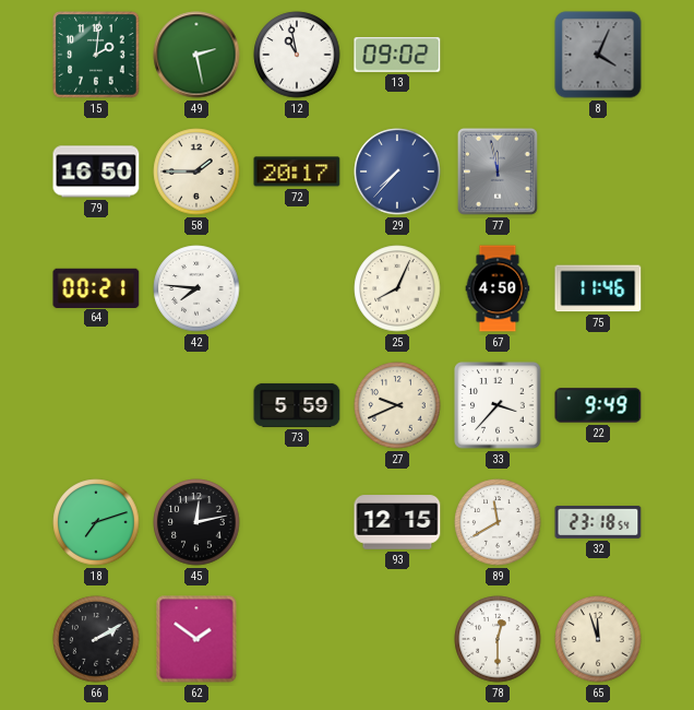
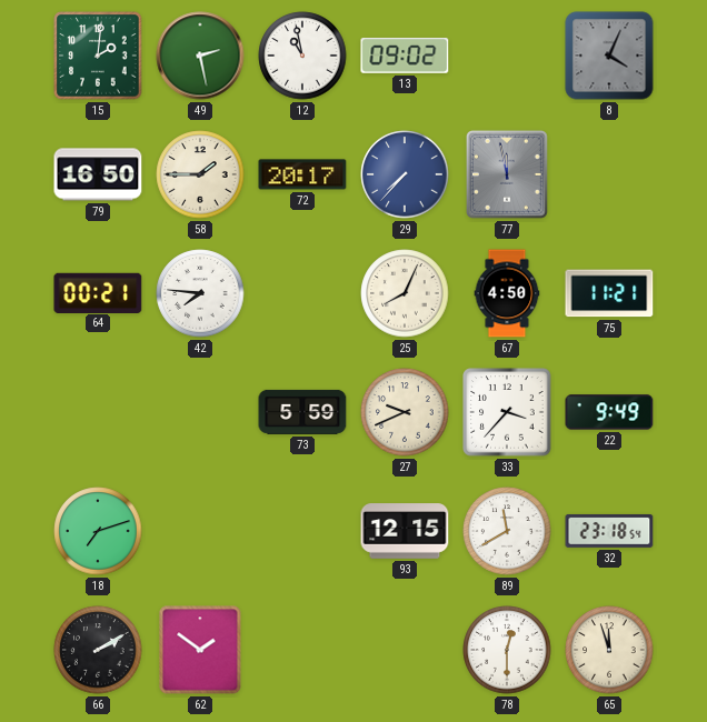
75: 11:46 -> 11:21 (609, 293)
45: 12:13 -> none (196, 522)
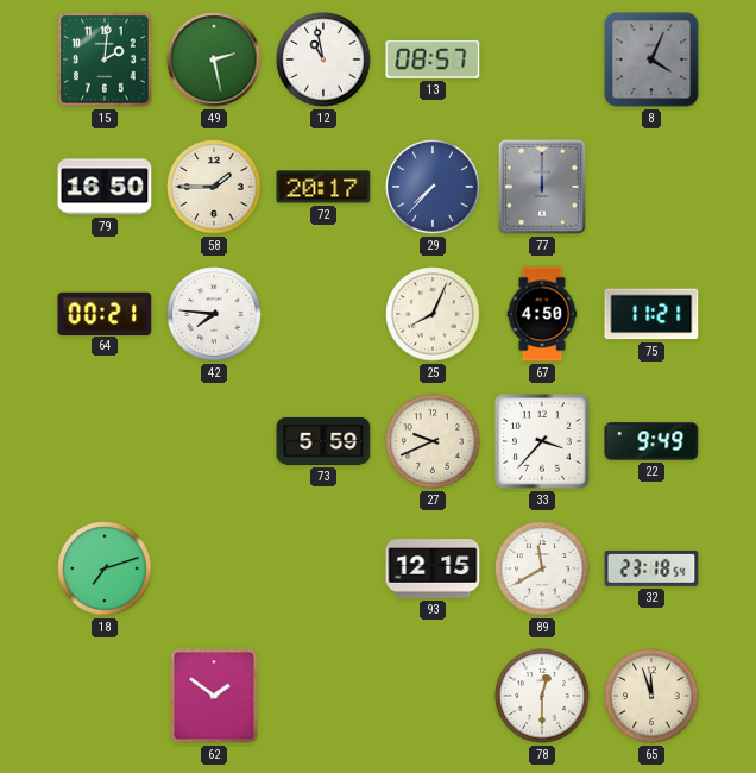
13: 09:02 -> 08:57 (433, 59)
77: 11:58 -> 12:00 (542, 187)
66: 2:10 -> none (98, 650)
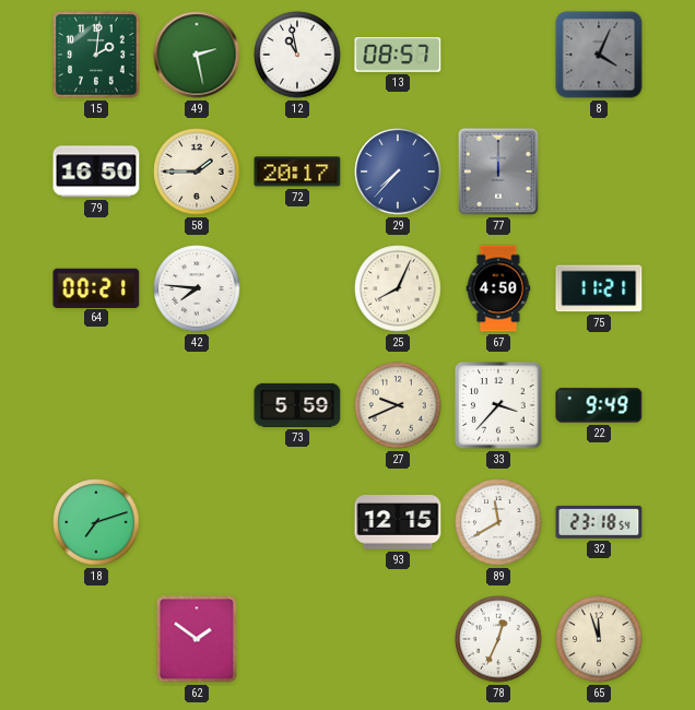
78: 12:30 -> 12:34 (498, 639)
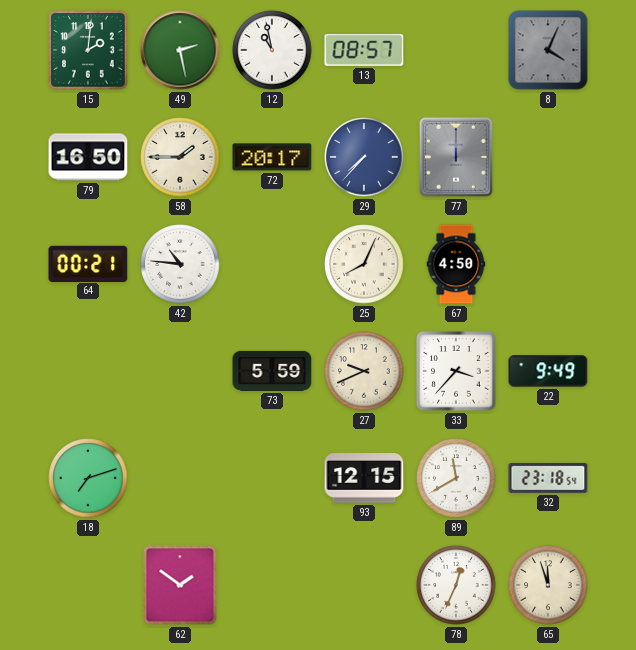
42: 7:46 -> 10:46 (180, 264)
75: 11:21 -> none (599, 288)
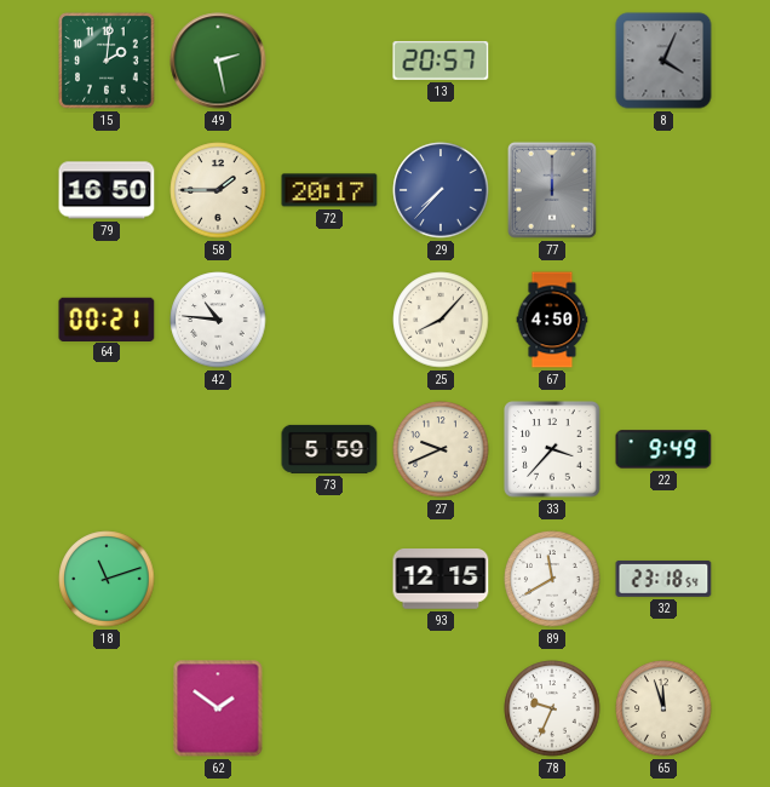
12: 10:58 -> none (272, 50)
13: 08:57 -> 20:57 (441, 61)
25: 8:04 -> 8:07 (441, 320)
18: 7:12 -> 11:12 (107, 579)
78: 12:34 -> 9:34 (552, 708)
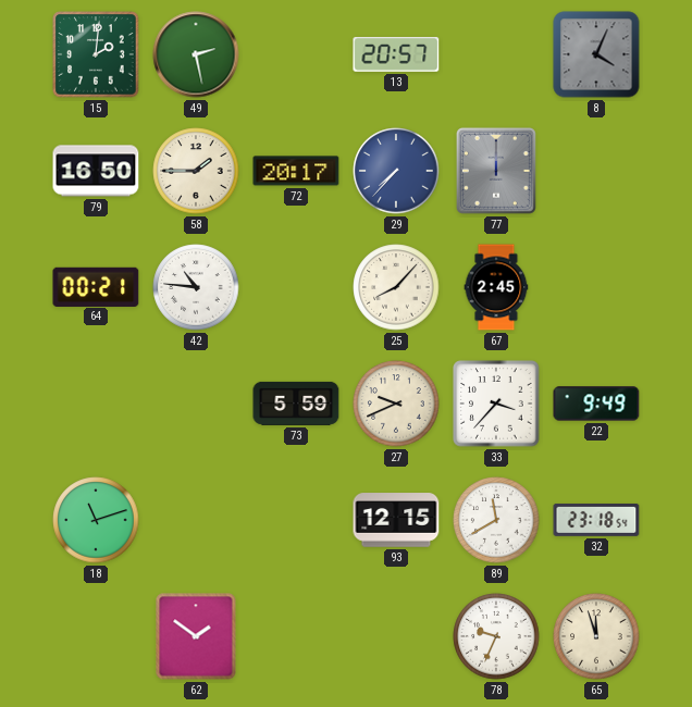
67: 4:50 -> 2:45 (496, 287)
